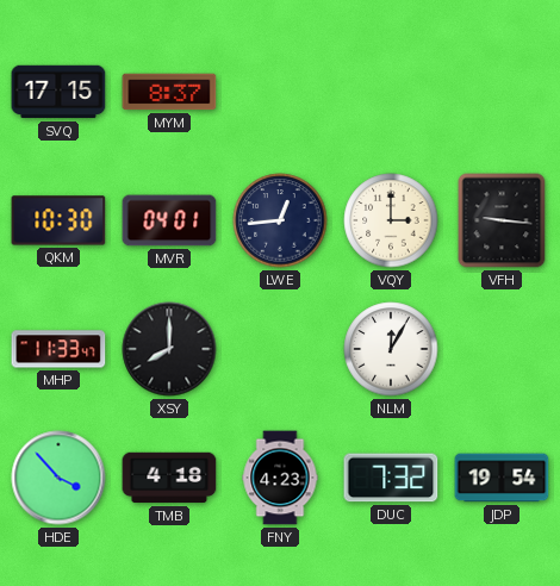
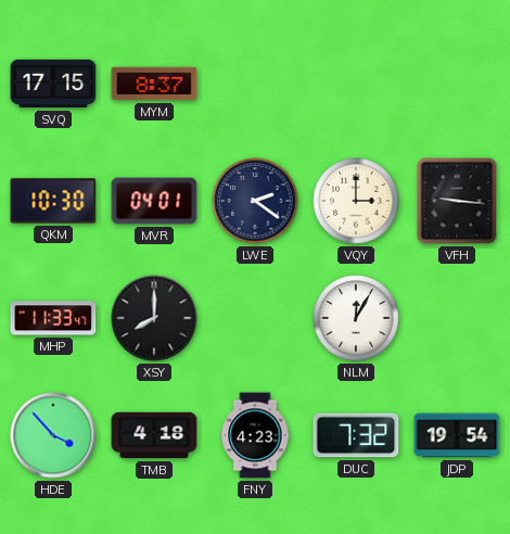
LWE: 12:44 -> 2:21 (255, 201)
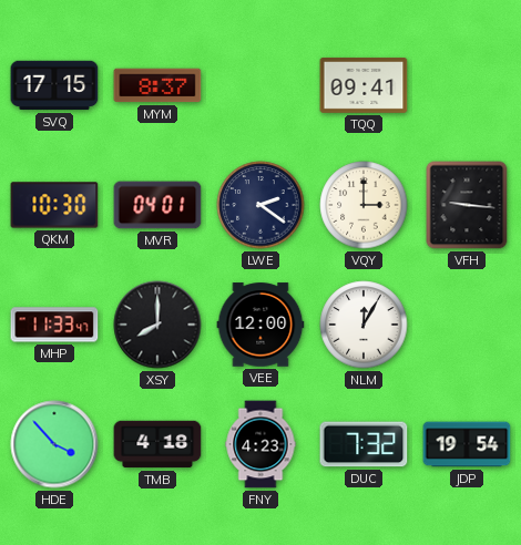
TQQ: none -> 09:41 (364, 85)
VEE: none -> 12:00 (260, 325)
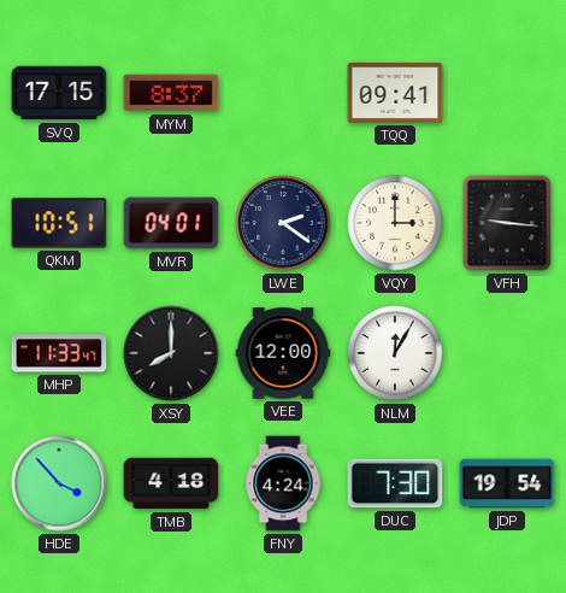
QKM: 10:30 -> 10:51 (59, 223)
FNY: 4:23 -> 4:24 (283, 483)
DUC: 7:32 -> 7:30 (395, 483)
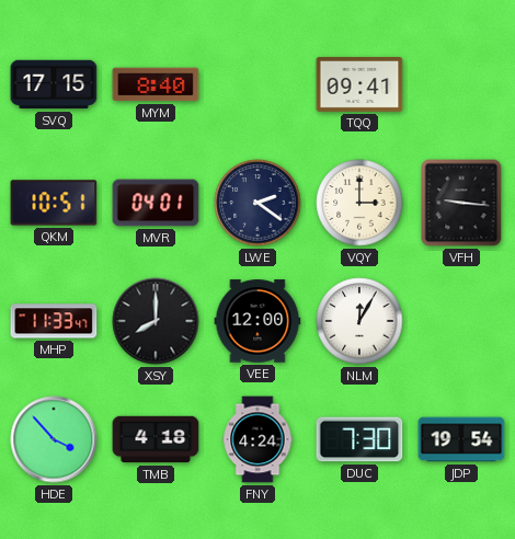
MYM: 8:37 -> 8:40 (156, 84)
